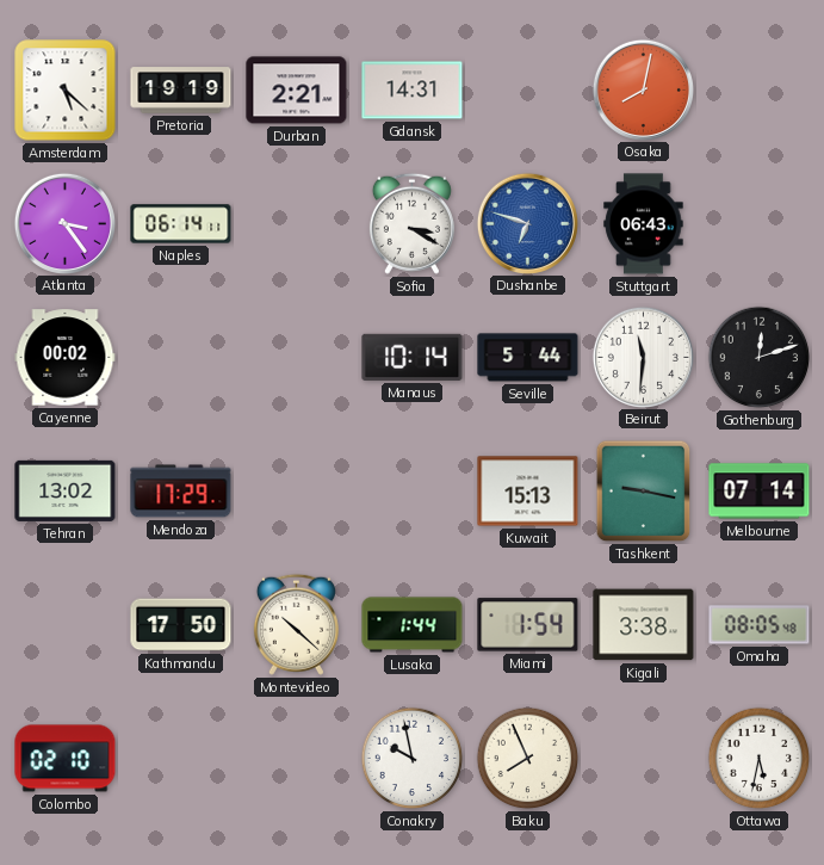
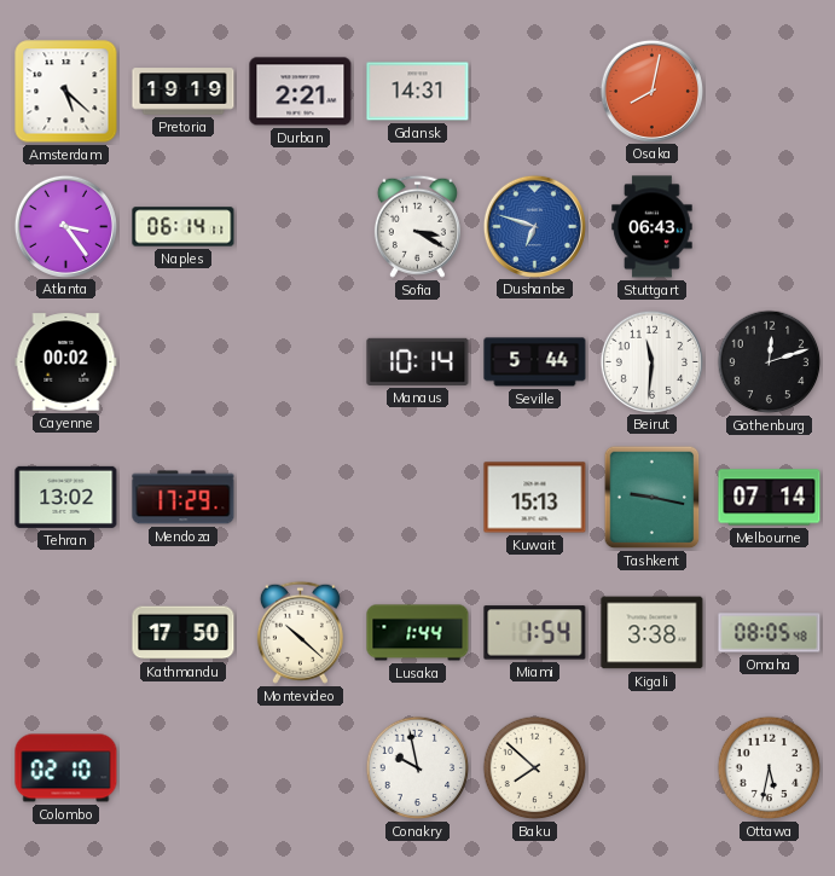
Baku: 7:56 -> 7:52 (535, 768)
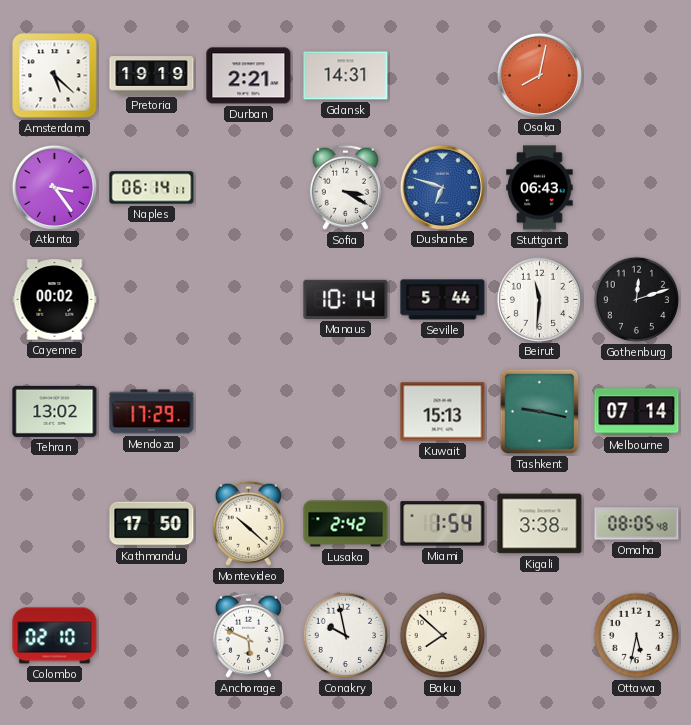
Lusaka: 1:44 -> 2:42 (346, 524)
Anchorage: none -> 5:49 (248, 635)
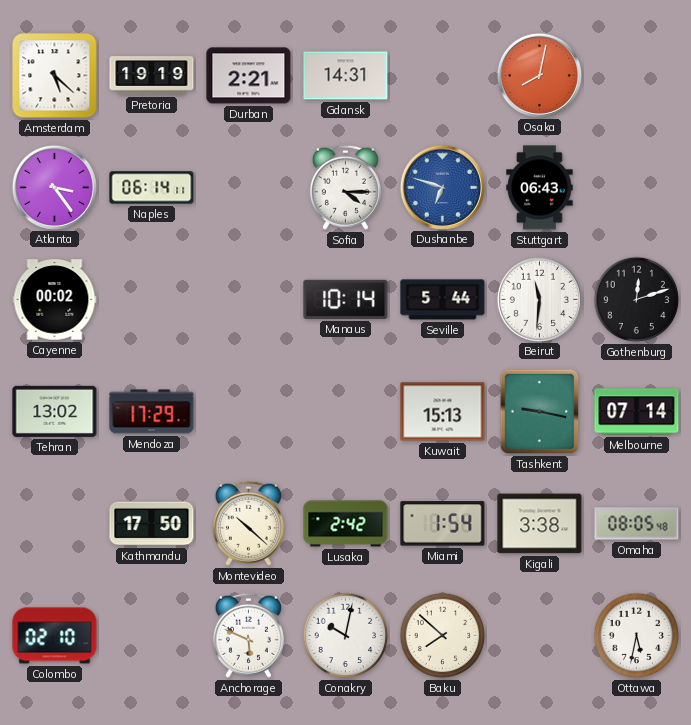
Sofia: 3:20 -> 4:15 (345, 187)
Conakry: 9:58 -> 10:02 (346, 636)
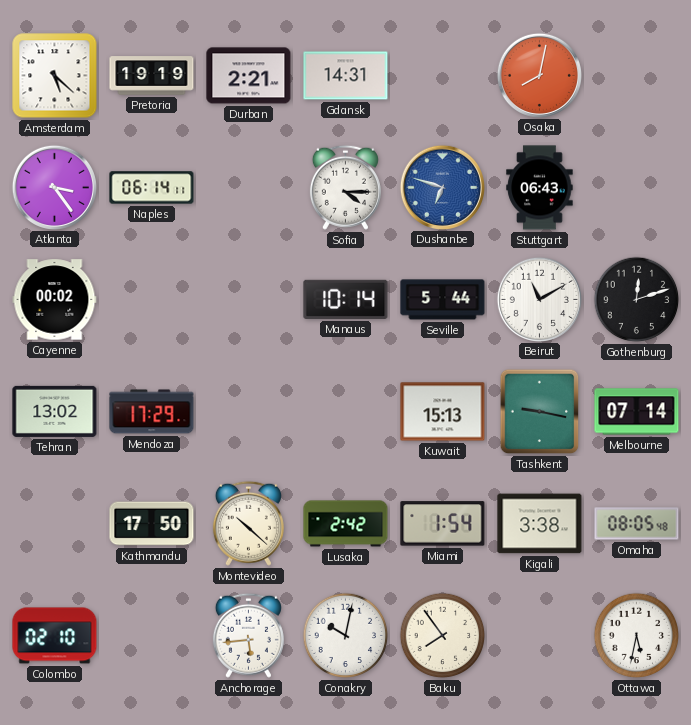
Beirut: 11:31 -> 11:10 (539, 299)
Anchorage: 5:49 -> 5:44 (248, 635)
Baku: 7:52 -> 7:54 (443, 636)
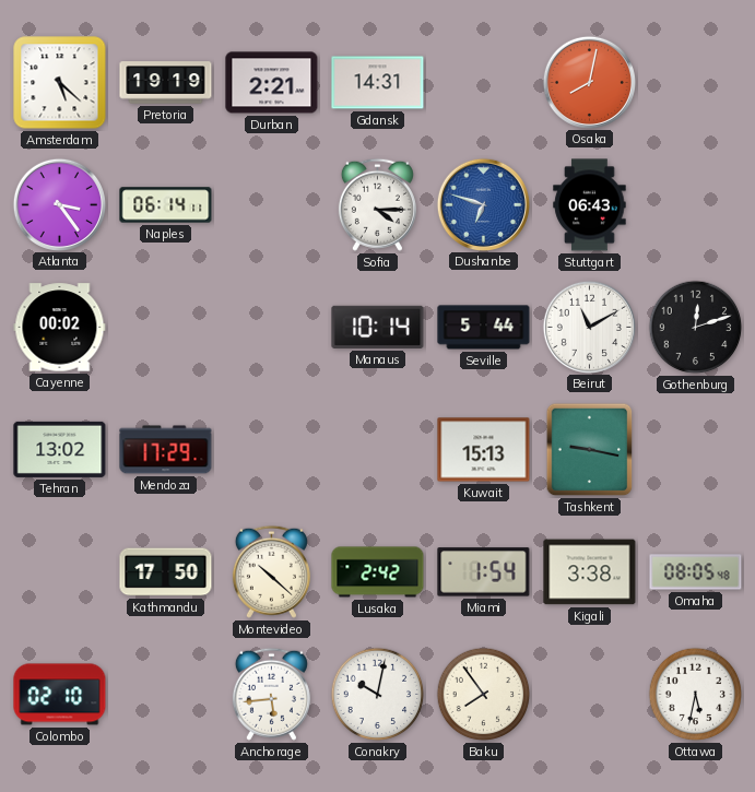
Melbourne: 07:14 -> none (637, 412)
